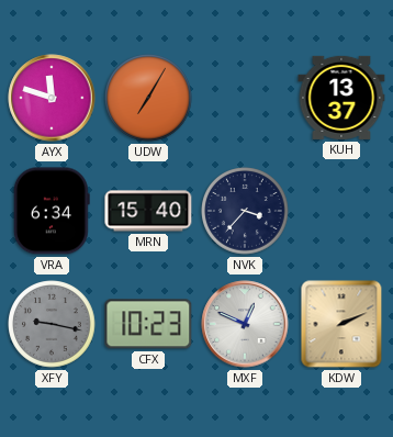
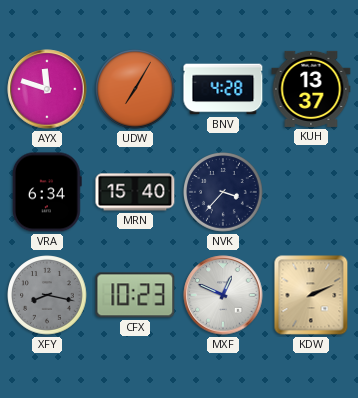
BNV: none -> 4:28 (223, 89)
XFY: 9:17 -> 8:17 (47, 295)
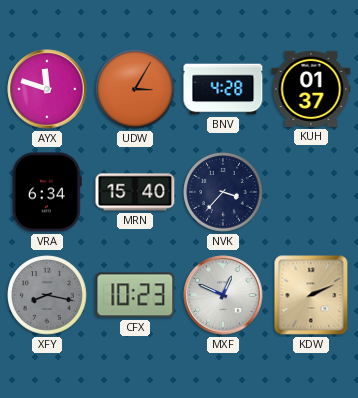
UDW: 7:05 -> 3:05 (135, 89)
KUH: 13:37 -> 01:37 (311, 89)
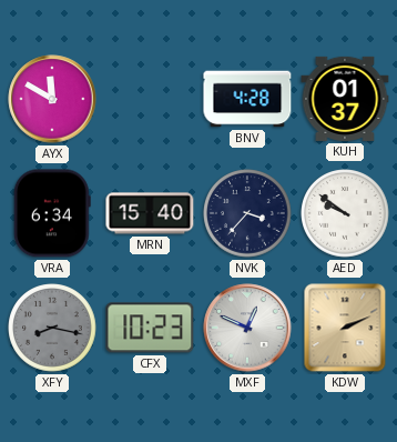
AYX: 11:48 -> 11:50 (52, 99)
UDW: 3:05 -> none (135, 89)
AED: none -> 9:51 (345, 213)
